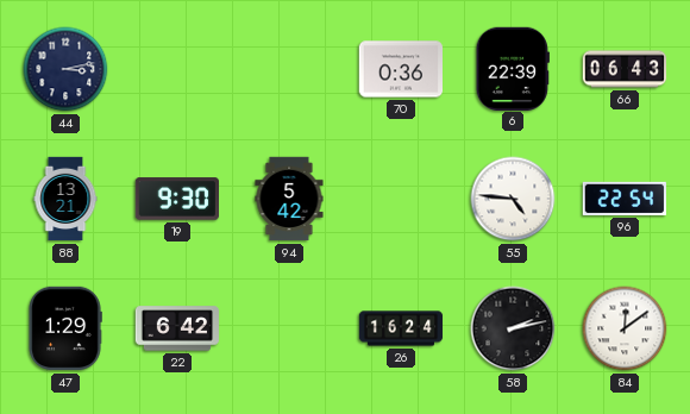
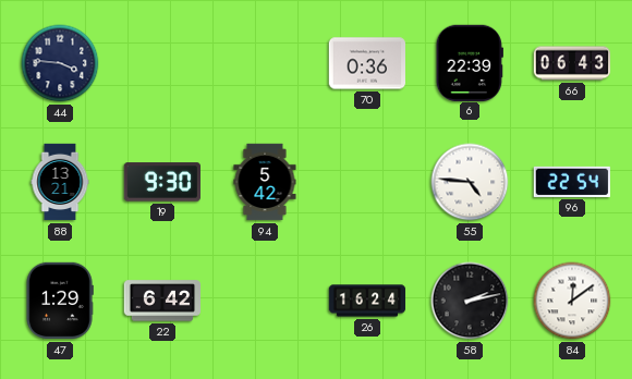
44: 3:13 -> 3:46 (60, 63)
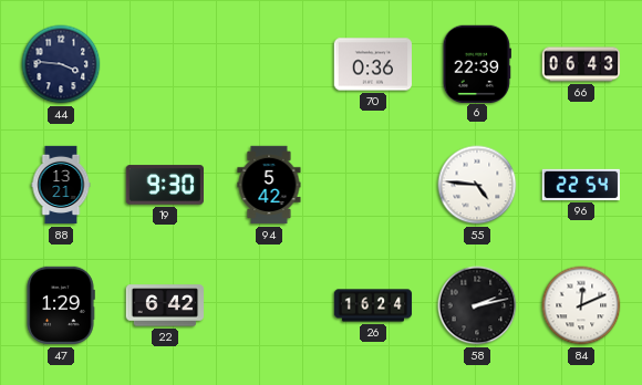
84: 12:09 -> 12:11 (581, 305)
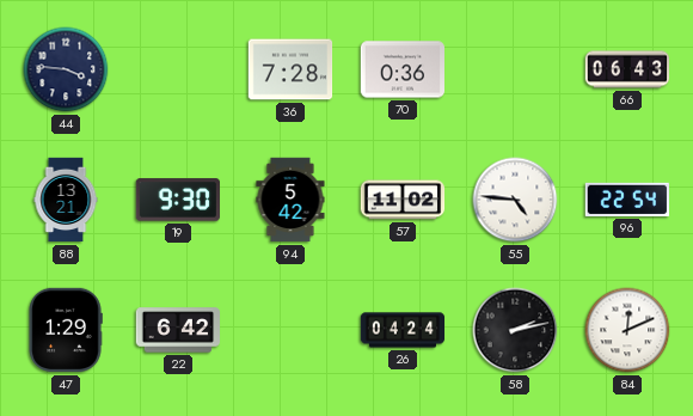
36: none -> 7:28 (290, 69)
6: 22:39 -> none (477, 63)
57: none -> 11:02 (403, 200)
26: 16:24 -> 04:24 (403, 330)
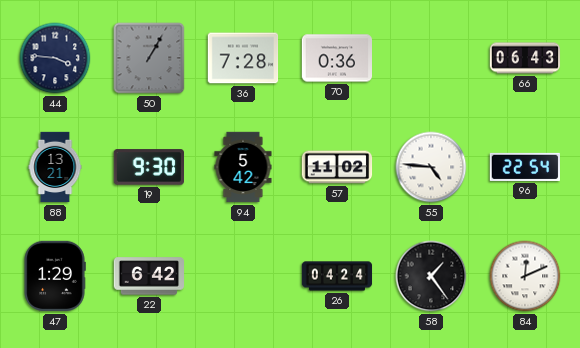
50: none -> 1:05 (149, 58)
58: 2:13 -> 1:24 (431, 276)
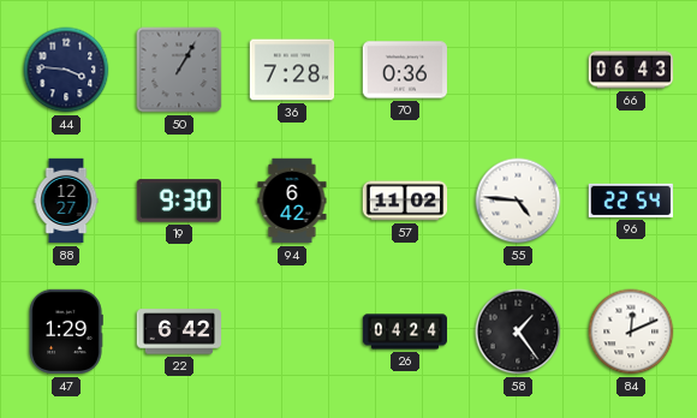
88: 13:21 -> 12:27 (66, 201)
94: 5:42 -> 6:42 (292, 201)
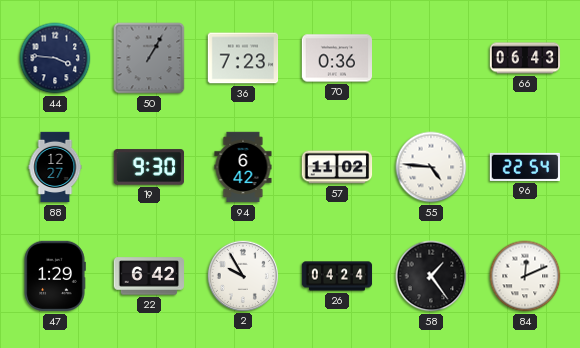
36: 7:28 -> 7:23 (243, 58)
2: none -> 9:55 (242, 275)
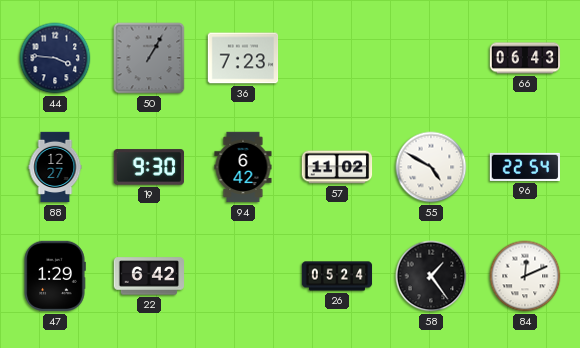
70: 0:36 -> none (337, 58)
55: 4:46 -> 4:50 (431, 167)
2: 9:55 -> none (242, 275)
26: 04:24 -> 05:24 (337, 276)
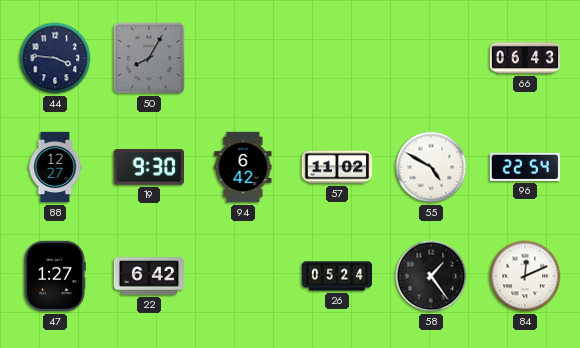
50: 1:05 -> 8:05 (149, 58)
36: 7:23 -> none (243, 58)
47: 1:29 -> 1:27 (55, 276)
